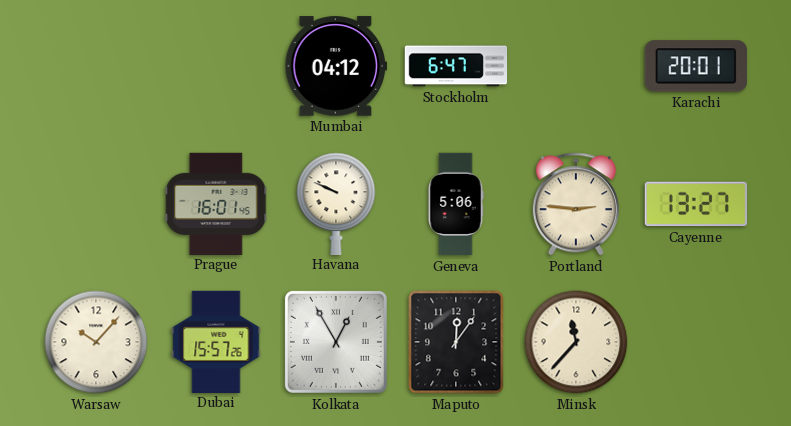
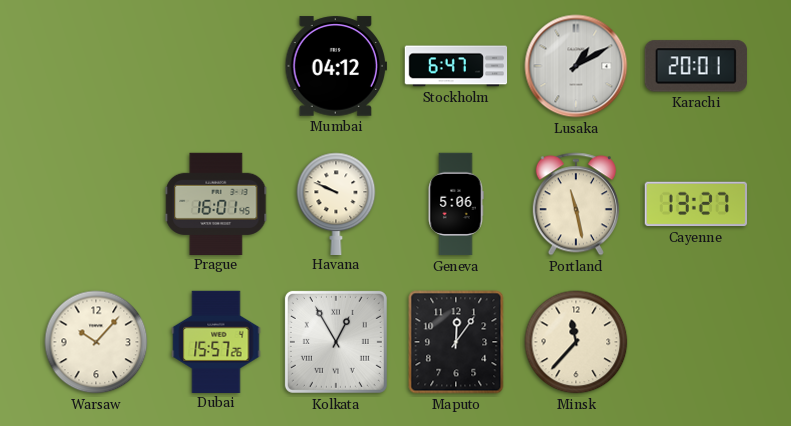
Lusaka: none -> 1:10 (576, 66)
Portland: 2:46 -> 11:28 (576, 204)
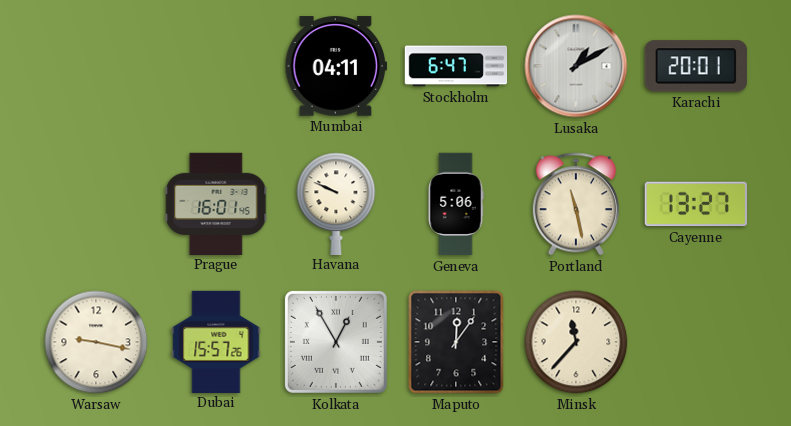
Mumbai: 04:12 -> 04:11 (335, 66)
Warsaw: 10:07 -> 9:17 (96, 342)
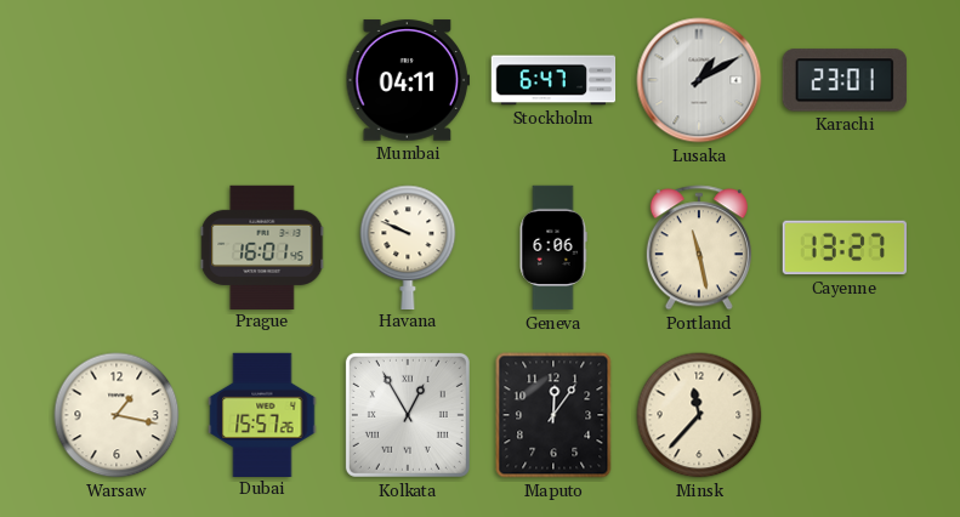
Karachi: 20:01 -> 23:01 (845, 80)
Geneva: 5:06 -> 6:06 (553, 248)
Warsaw: 9:17 -> 1:17 (117, 415)
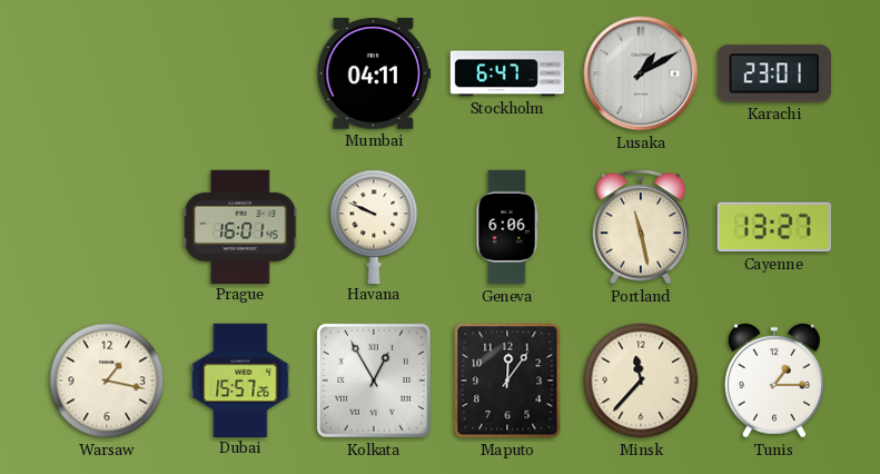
Tunis: none -> 1:15 (774, 381)
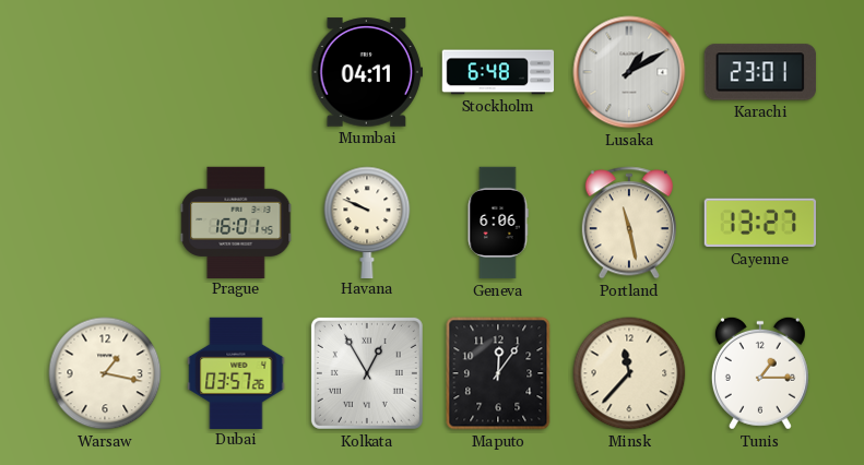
Stockholm: 6:47 -> 6:48 (498, 72)
Dubai: 15:57 -> 03:57 (236, 372)
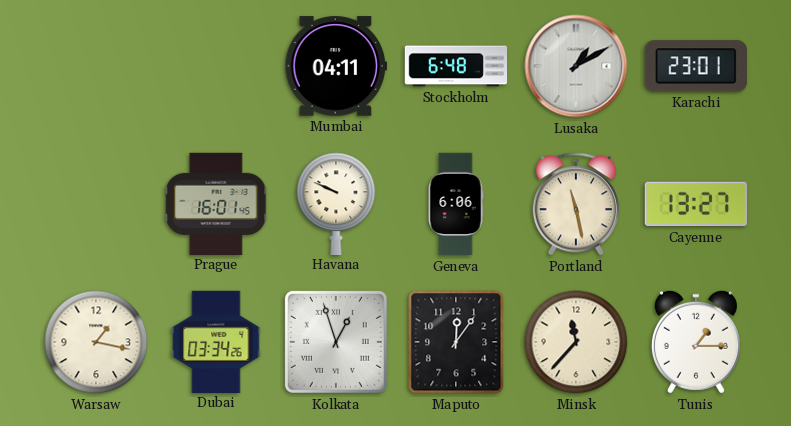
Dubai: 03:57 -> 03:34 (216, 341)
Kolkata: 12:55 -> 12:57 (336, 342)
